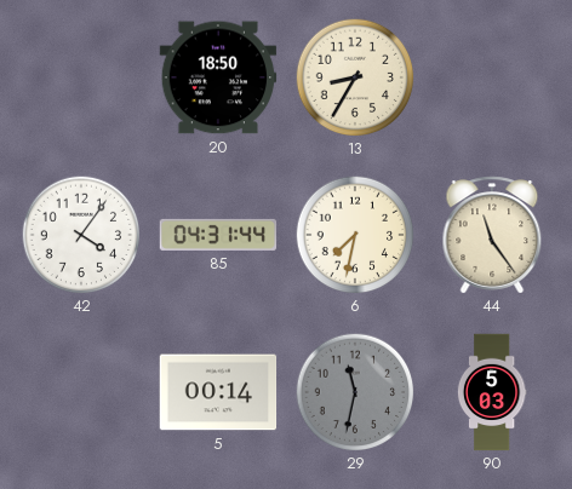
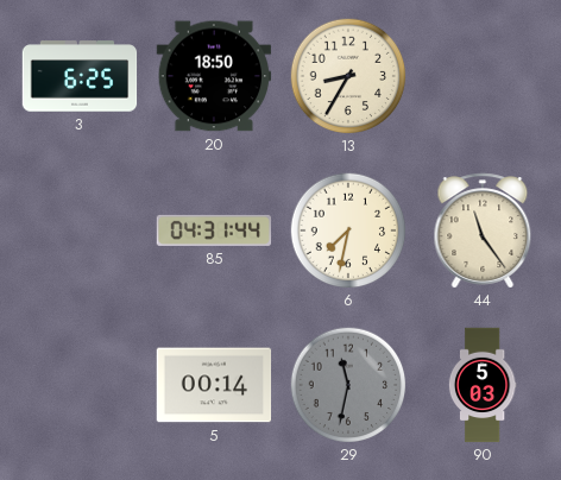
3: none -> 6:25 (80, 76)
42: 4:06 -> none (81, 235)
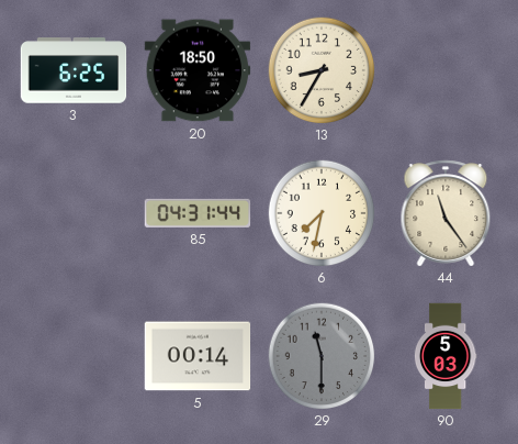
29: 11:32 -> 11:30 (322, 356)
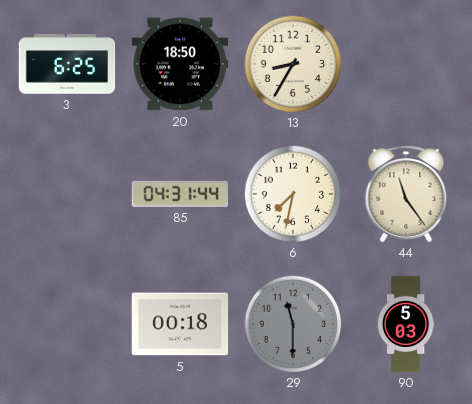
5: 00:14 -> 00:18 (180, 324)
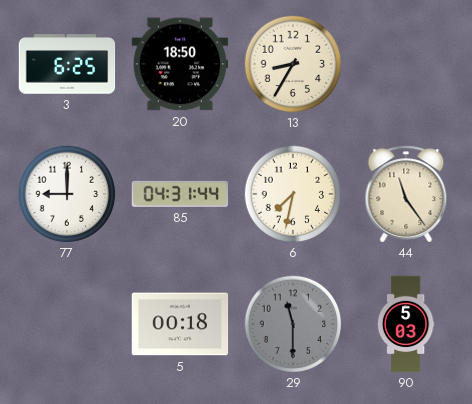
77: none -> 9:00 (67, 194)
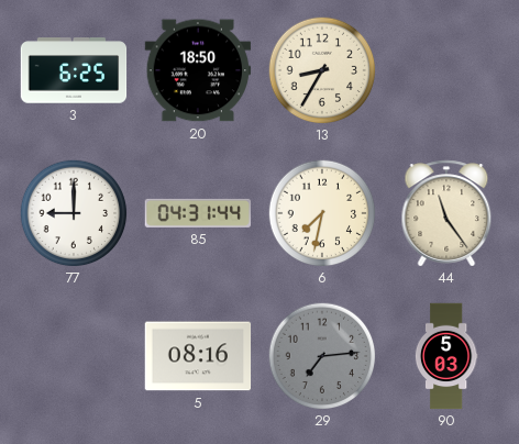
5: 00:18 -> 08:16 (198, 356)
29: 11:30 -> 7:14 (322, 356)
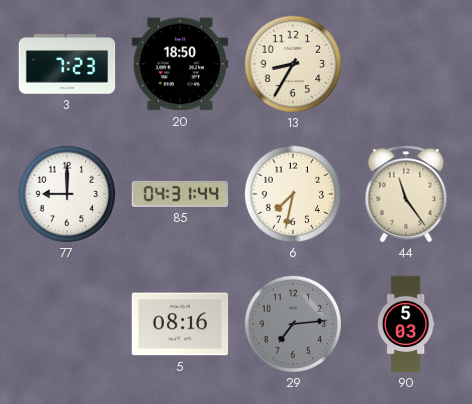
3: 6:25 -> 7:23 (67, 64)
